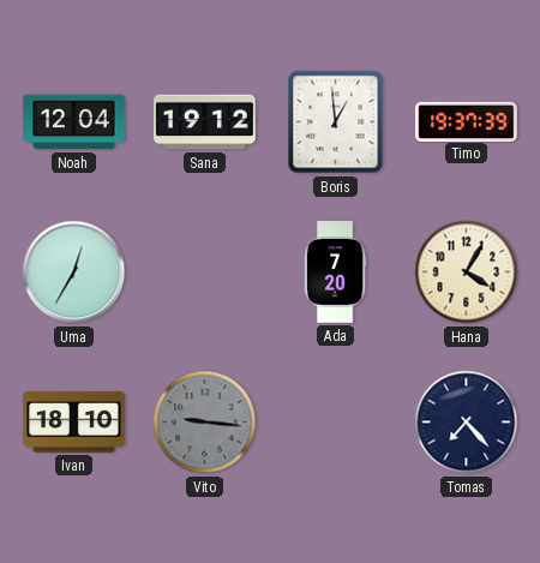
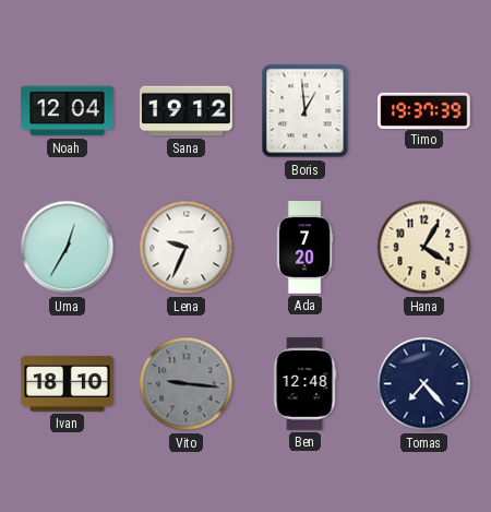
Lena: none -> 9:34 (187, 248)
Ben: none -> 12:48 (304, 384)
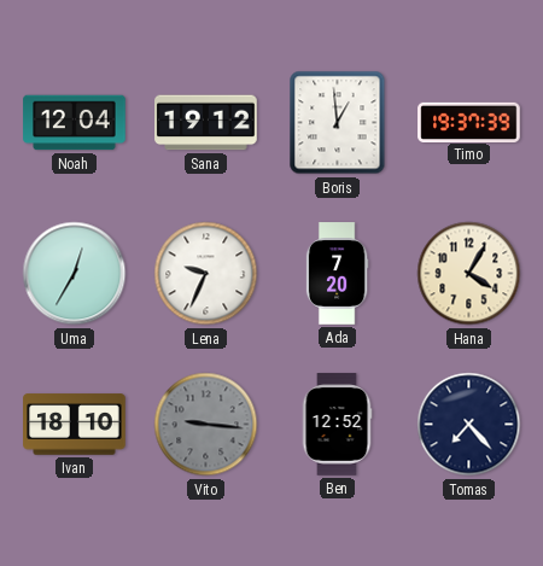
Ben: 12:48 -> 12:52 (337, 425)
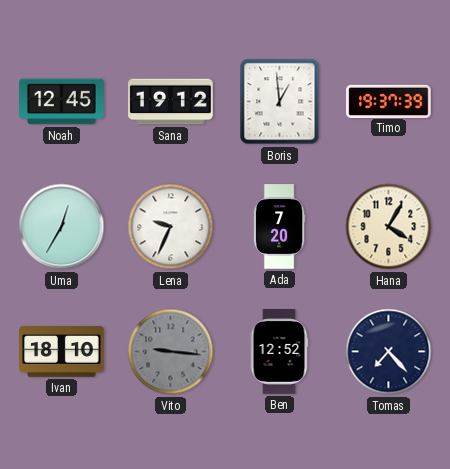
Noah: 12:04 -> 12:45 (62, 102)
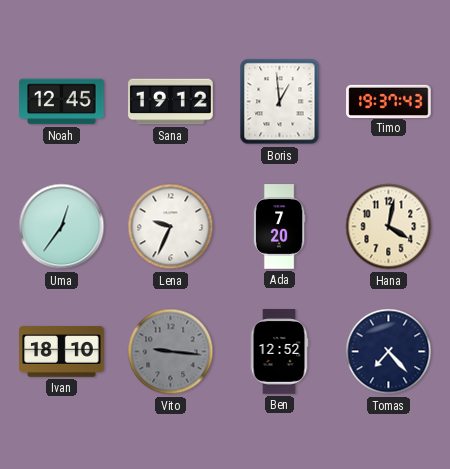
Timo: 19:37:39 -> 19:37:43 (389, 101)
Uma: 12:35 -> 12:36 (62, 227)
Hana: 4:05 -> 4:02 (389, 227)
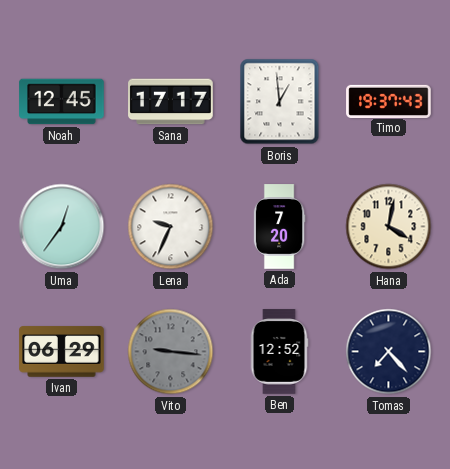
Sana: 19:12 -> 17:17 (171, 102)
Ivan: 18:10 -> 06:29 (62, 352)
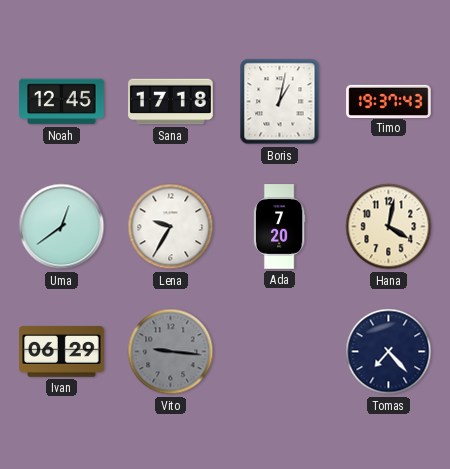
Sana: 17:17 -> 17:18 (171, 102)
Boris: 12:59 -> 1:02 (280, 102)
Uma: 12:36 -> 12:39 (62, 227)
Lena: 9:34 -> 9:35 (171, 227)
Ben: 12:52 -> none (279, 352)
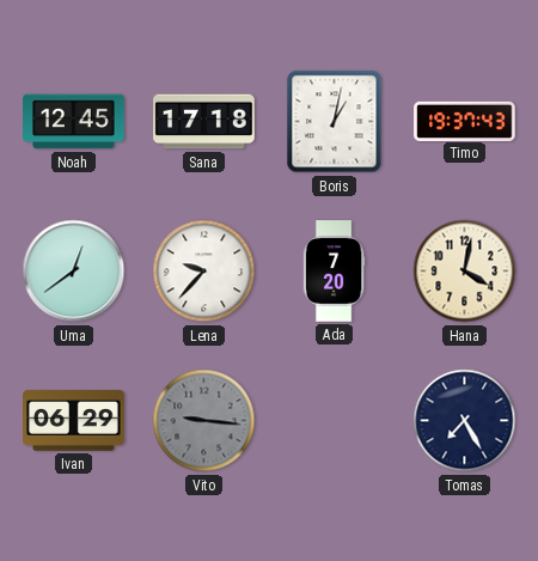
Lena: 9:35 -> 9:37 (204, 272)
Tomas: 7:23 -> 7:25 (465, 421)
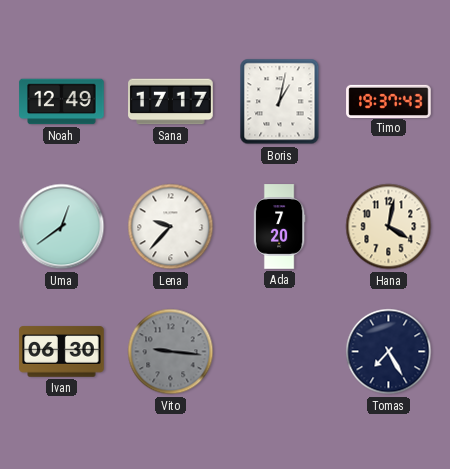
Noah: 12:45 -> 12:49 (62, 102)
Sana: 17:18 -> 17:17 (171, 102)
Ivan: 06:29 -> 06:30 (62, 352)
